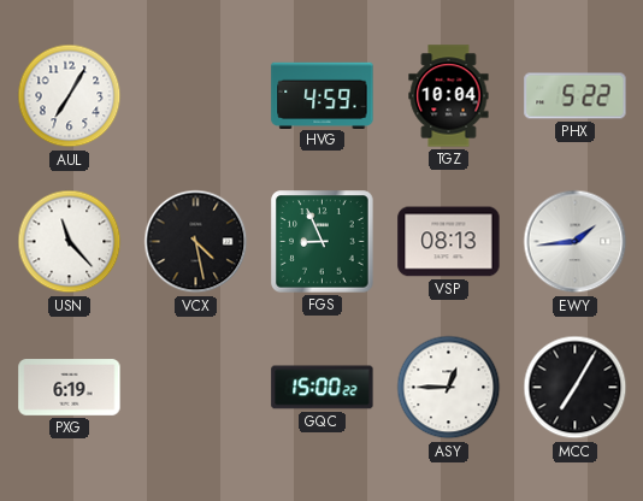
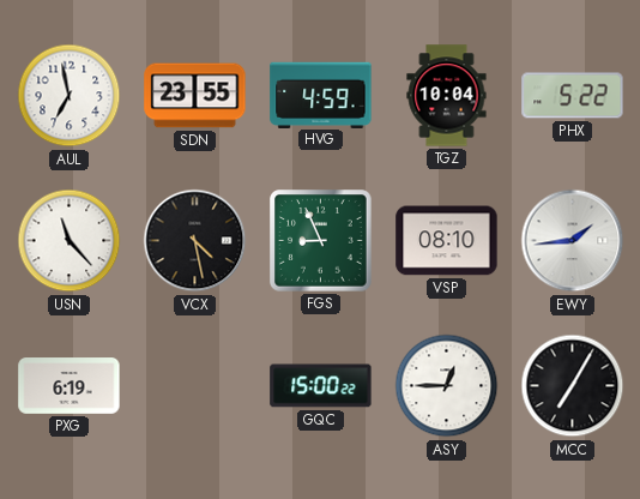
AUL: 7:05 -> 6:58 (70, 96)
SDN: none -> 23:55 (195, 96)
VSP: 08:13 -> 08:10 (447, 241)
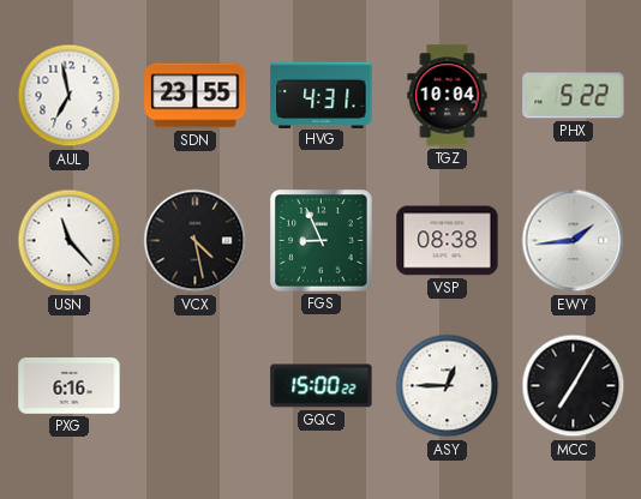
HVG: 4:59 -> 4:31 (322, 95)
VSP: 08:10 -> 08:38 (448, 241)
PXG: 6:19 -> 6:16 (70, 386)
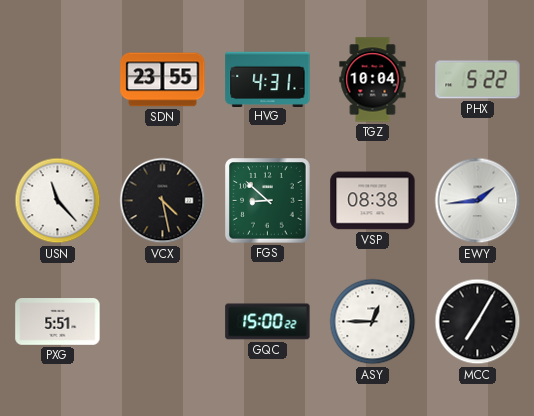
AUL: 6:58 -> none (70, 96)
FGS: 8:56 -> 8:52 (268, 201)
PXG: 6:16 -> 5:51 (58, 322)
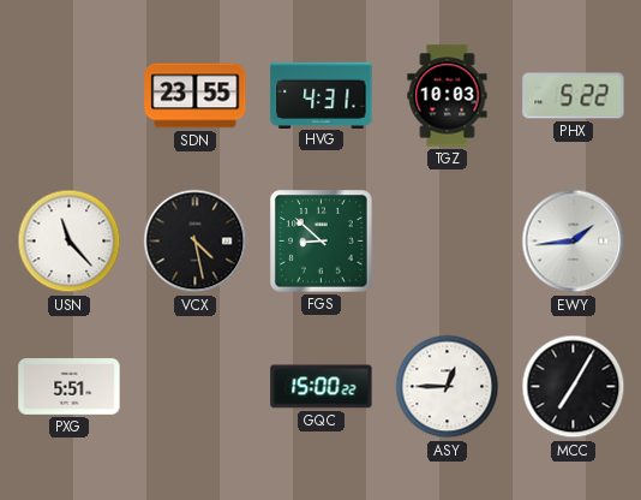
TGZ: 10:04 -> 10:03 (448, 96)
VSP: 08:38 -> none (373, 201)
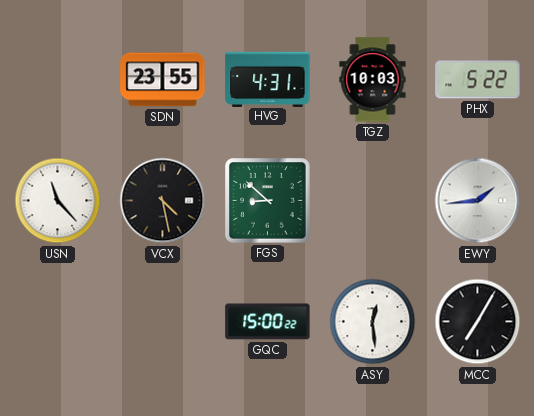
PXG: 5:51 -> none (70, 387)
ASY: 12:45 -> 12:29 (373, 322)
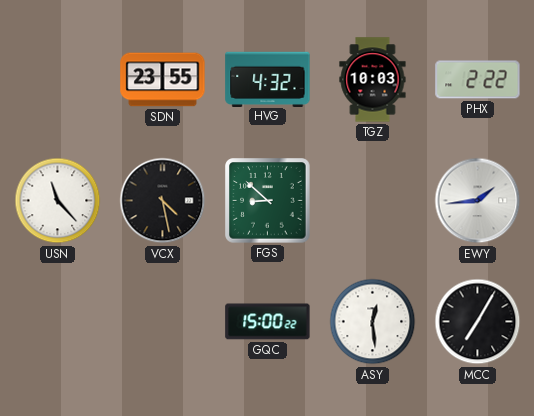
HVG: 4:31 -> 4:32 (268, 79)
PHX: 5:22 -> 2:22 (478, 80)
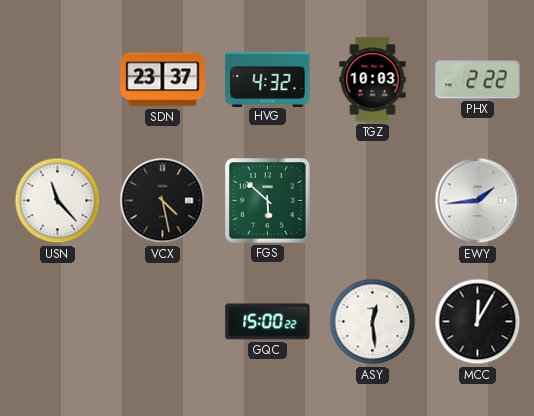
SDN: 23:55 -> 23:37 (163, 80)
FGS: 8:52 -> 5:52 (268, 201)
MCC: 7:05 -> 12:05 (478, 322)
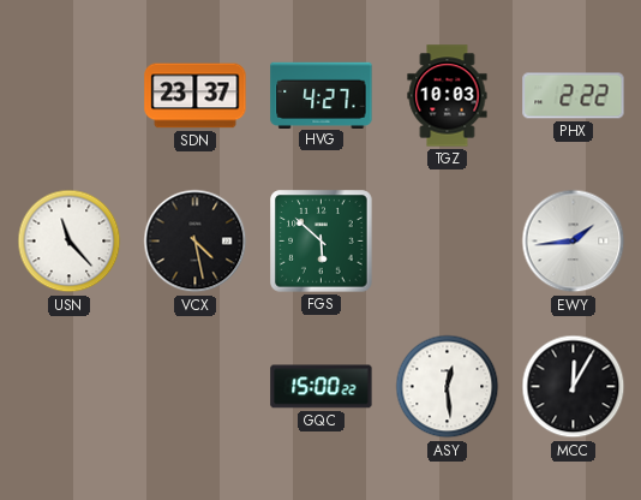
HVG: 4:32 -> 4:27 (322, 95)
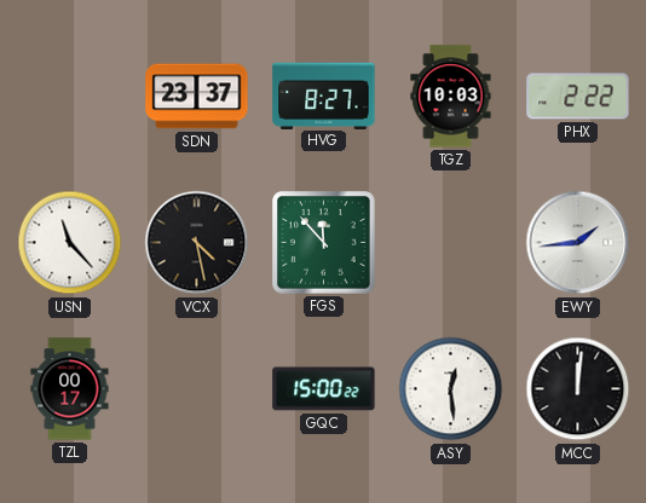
HVG: 4:27 -> 8:27 (324, 96)
FGS: 5:52 -> 11:53 (324, 243)
TZL: none -> 00:17 (70, 389)
MCC: 12:05 -> 12:01 (578, 389)
